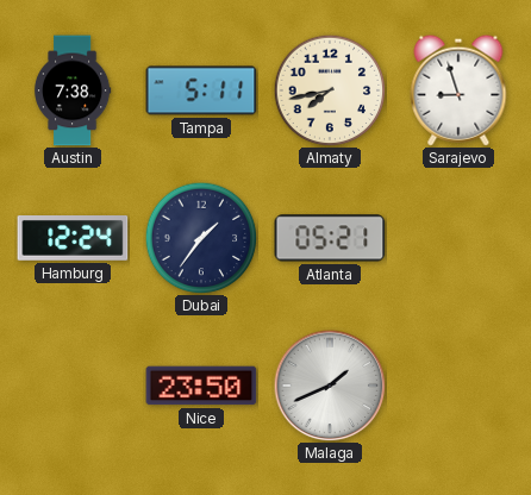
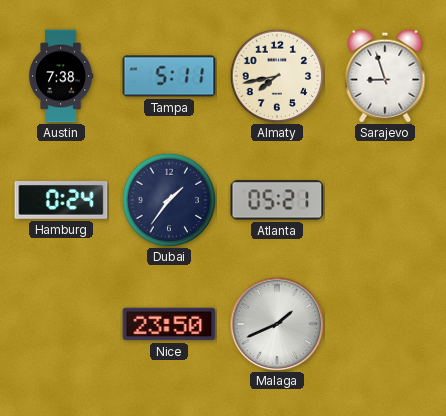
Hamburg: 12:24 -> 0:24 (61, 201)
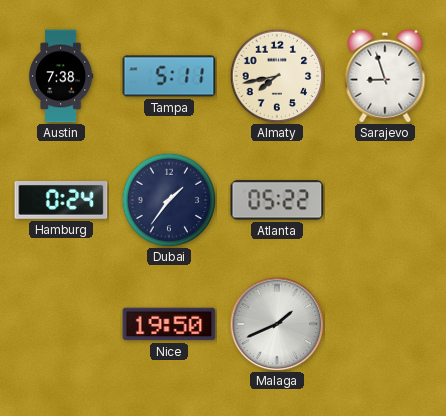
Atlanta: 05:21 -> 05:22 (277, 200)
Nice: 23:50 -> 19:50 (169, 324)
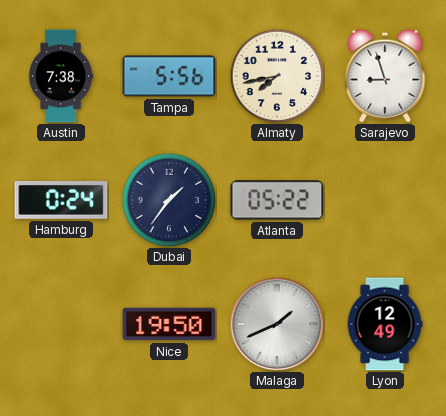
Tampa: 5:11 -> 5:56 (169, 76)
Lyon: none -> 12:49 (385, 324)
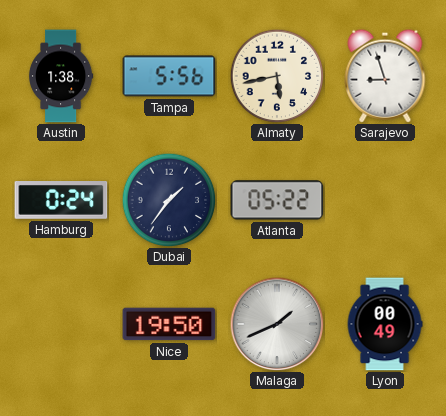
Austin: 7:38 -> 1:38 (61, 76)
Almaty: 7:43 -> 5:43 (277, 76)
Lyon: 12:49 -> 00:49 (385, 324)
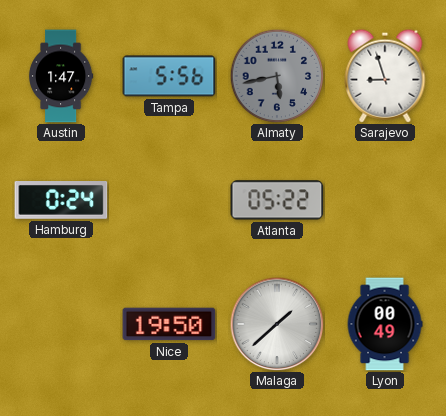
Austin: 1:38 -> 1:47 (61, 76)
Almaty dial: cream -> grey (277, 76)
Dubai: 1:36 -> none (169, 200)
Malaga: 1:41 -> 1:38 (277, 324)
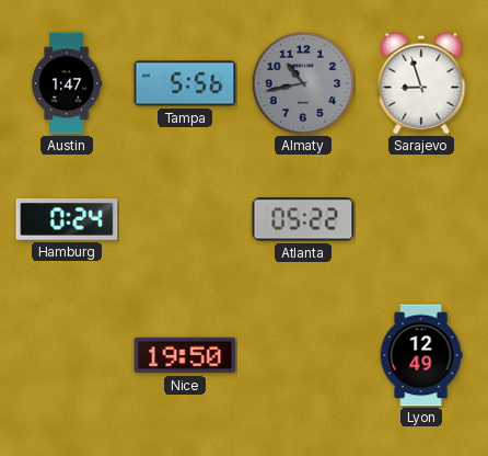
Almaty: 5:43 -> 10:43 (303, 83)
Malaga: 1:38 -> none (277, 324)
Lyon: 00:49 -> 12:49 (421, 355)
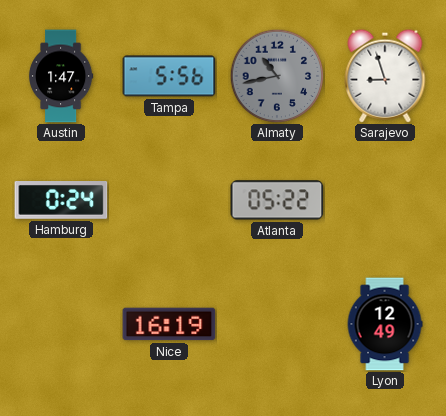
Nice: 19:50 -> 16:19 (169, 324)
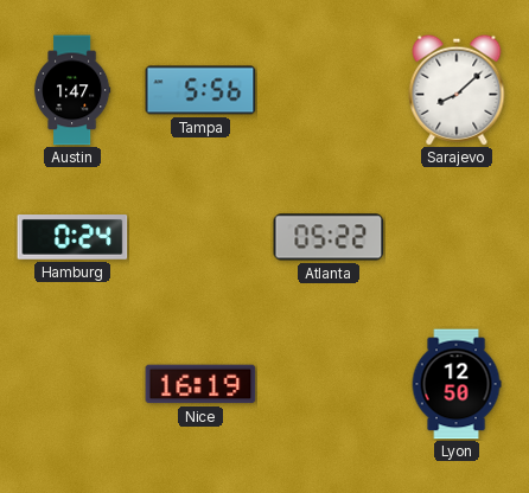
Almaty: 10:43 -> none (277, 76)
Sarajevo: 8:57 -> 8:08 (457, 90)
Lyon: 12:49 -> 12:50 (457, 384)
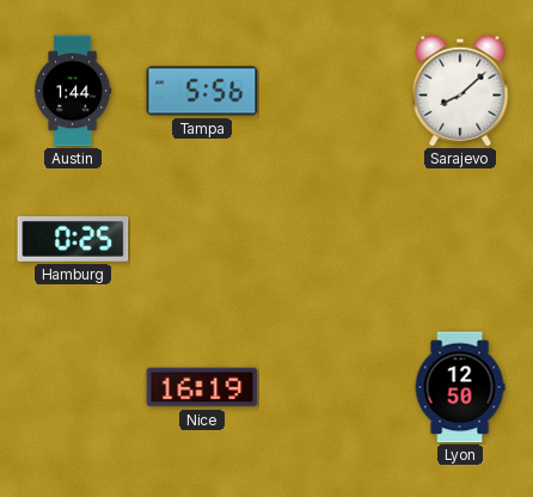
Austin: 1:47 -> 1:44 (73, 91)
Hamburg: 0:24 -> 0:25 (73, 240)
Atlanta: 05:22 -> none (329, 237)
